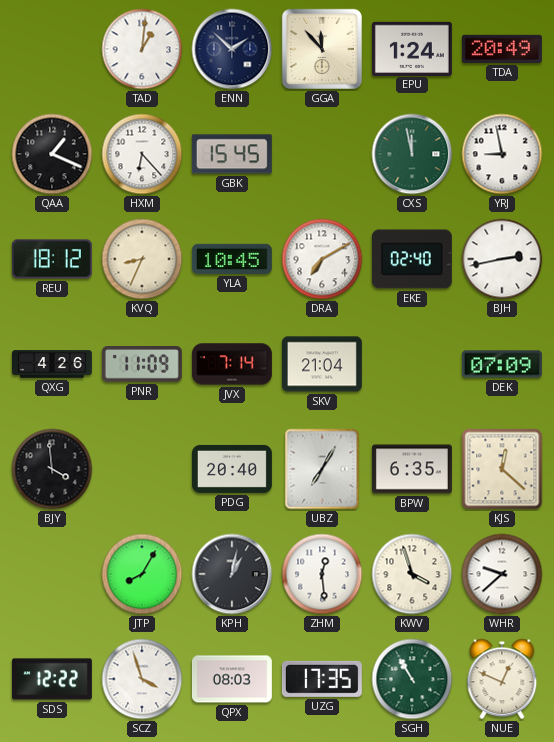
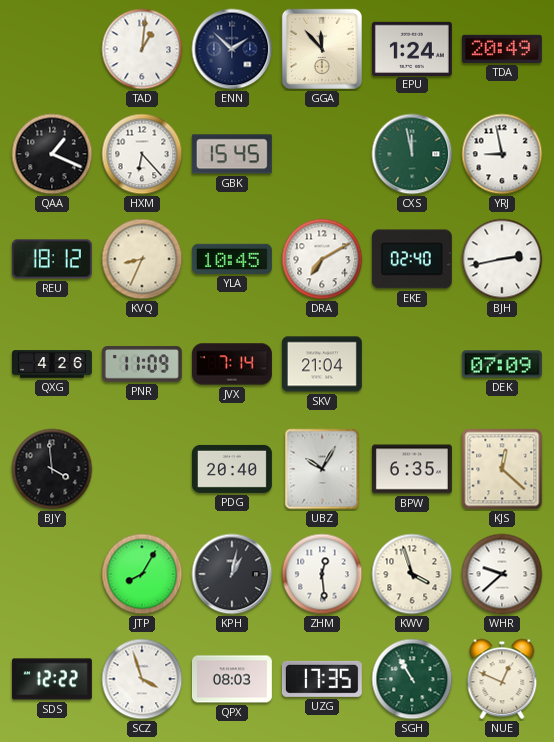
UBZ: 7:05 -> 10:05 (322, 469)
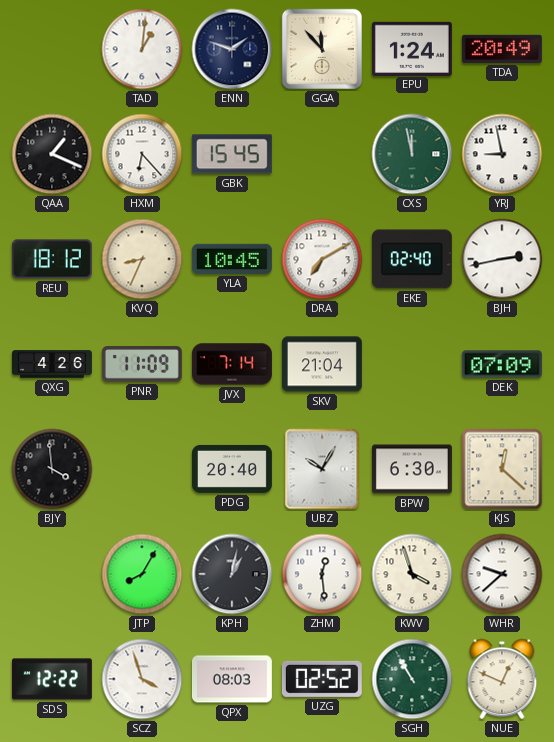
ENN: 1:52 -> 1:48 (232, 49)
BPW: 6:35 -> 6:30 (412, 469)
UZG: 17:35 -> 02:52 (322, 679)
